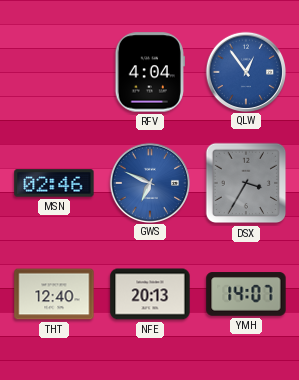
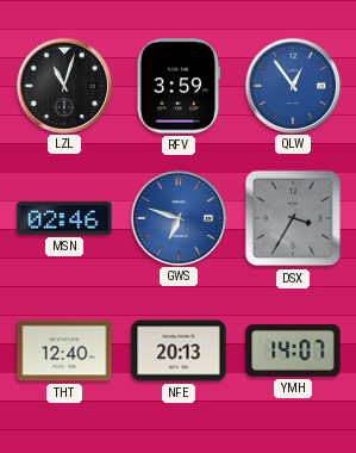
LZL: none -> 11:03 (63, 85)
RFV: 4:04 -> 3:59 (179, 86)
GWS: 6:49 -> 6:48 (177, 217)
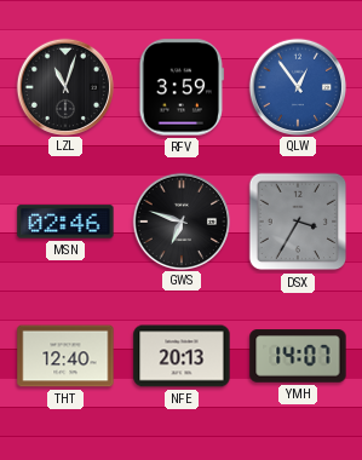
GWS dial: blue -> black (180, 220)
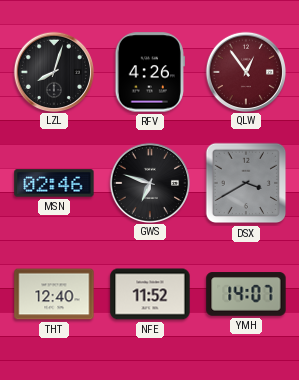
LZL: 11:03 -> 8:03 (53, 71)
RFV: 3:59 -> 4:26 (150, 72)
QLW dial: blue -> burgundy (245, 71)
DSX: 3:35 -> 3:40 (246, 183)
NFE: 20:13 -> 11:52 (150, 294)
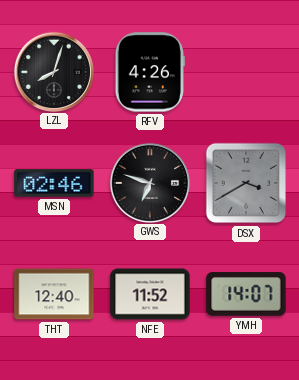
QLW: 12:54 -> none (245, 71)
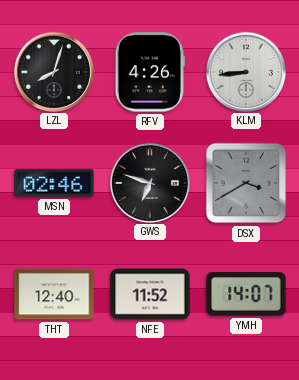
KLM: none -> 8:44 (245, 71)
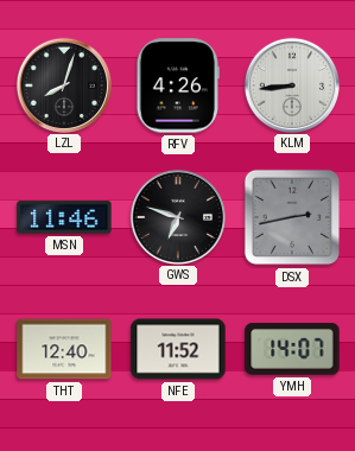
MSN: 02:46 -> 11:46 (64, 217)
DSX: 3:40 -> 2:43 (292, 217)
